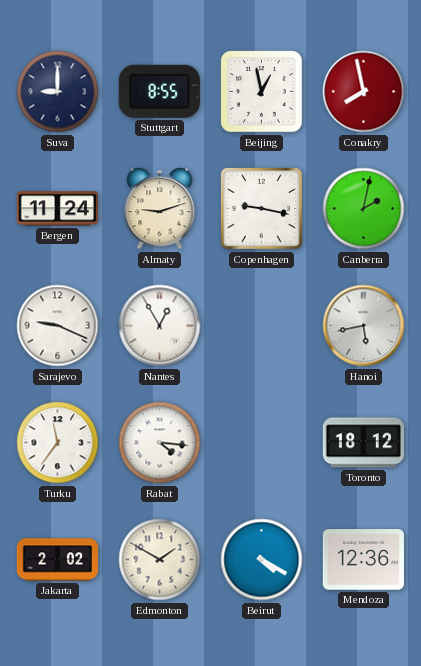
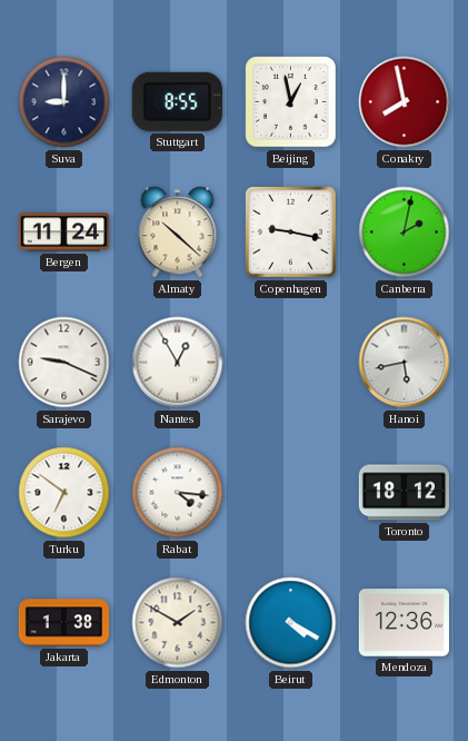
Almaty: 9:12 -> 10:22 (178, 233)
Turku: 11:36 -> 6:51 (64, 493)
Jakarta: 2:02 -> 1:38 (64, 623)
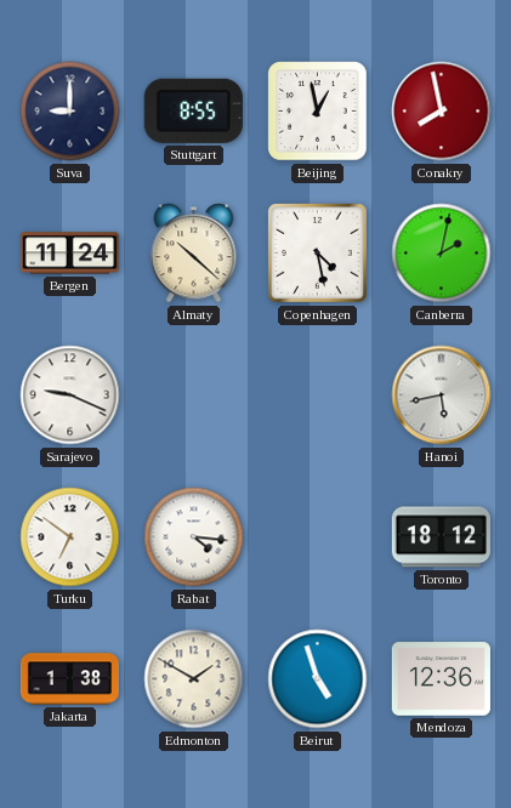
Copenhagen: 9:17 -> 4:28 (317, 252)
Nantes: 12:55 -> none (178, 363)
Beirut: 4:20 -> 4:57 (318, 679)
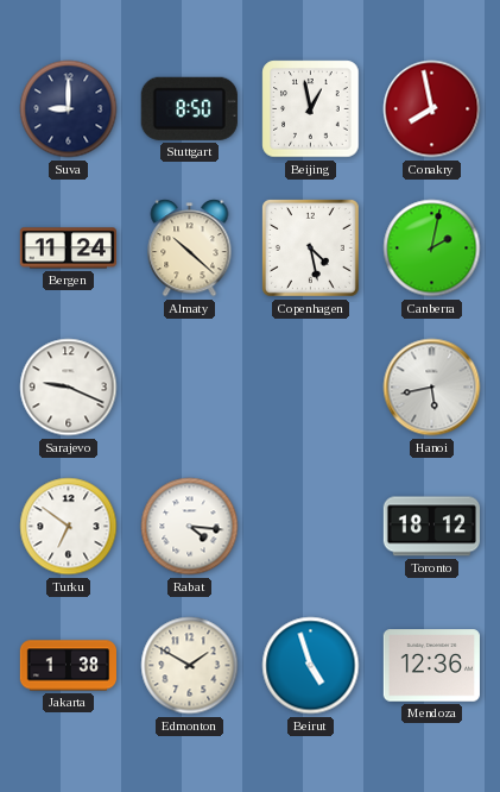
Stuttgart: 8:55 -> 8:50 (189, 108)
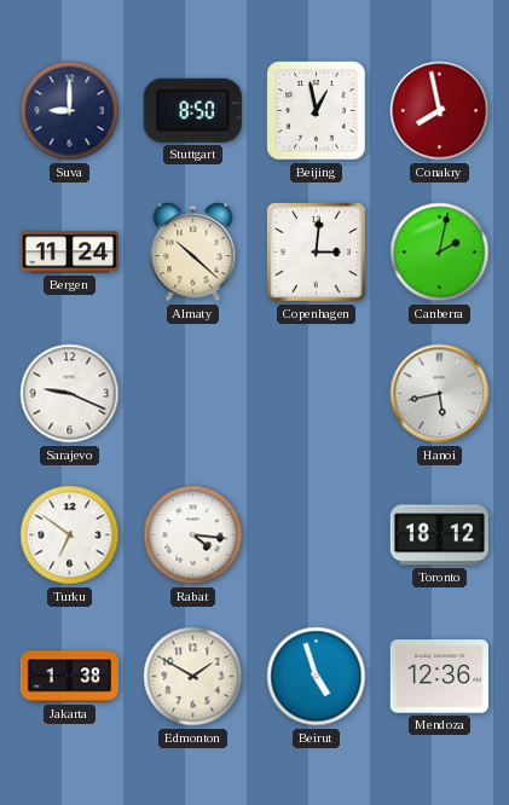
Copenhagen: 4:28 -> 3:01 (316, 251)
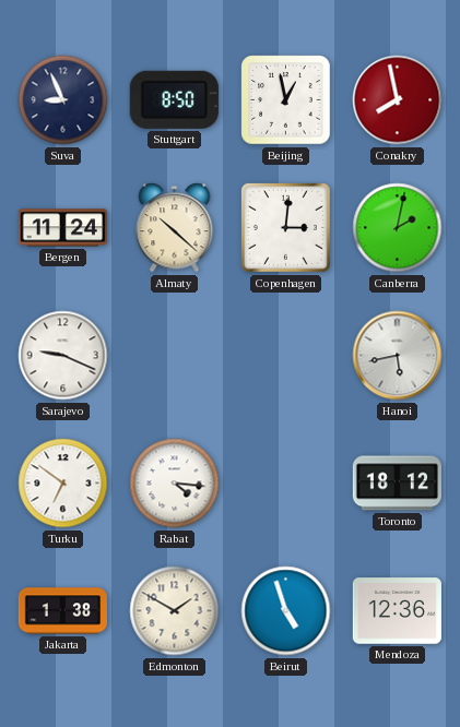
Suva: 9:00 -> 8:56 (63, 100)
